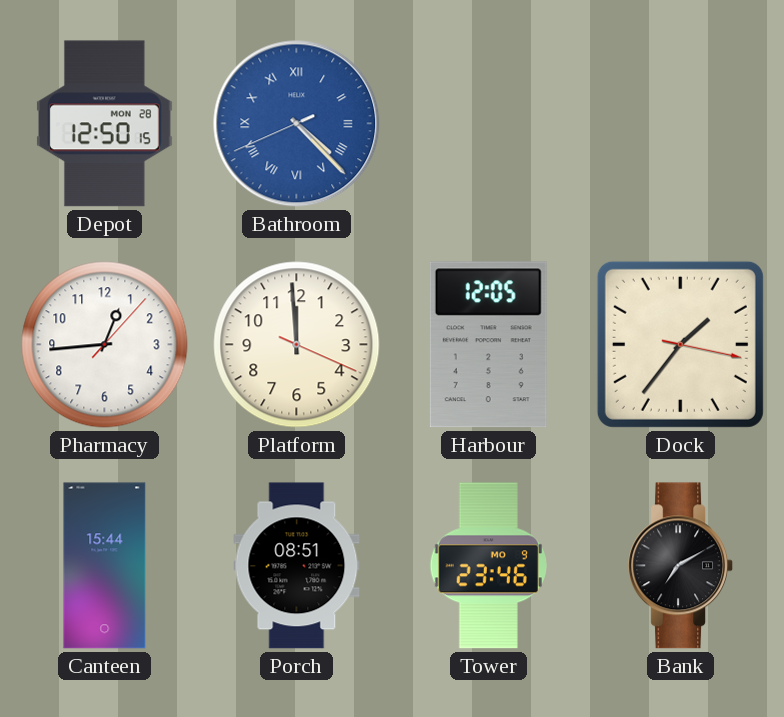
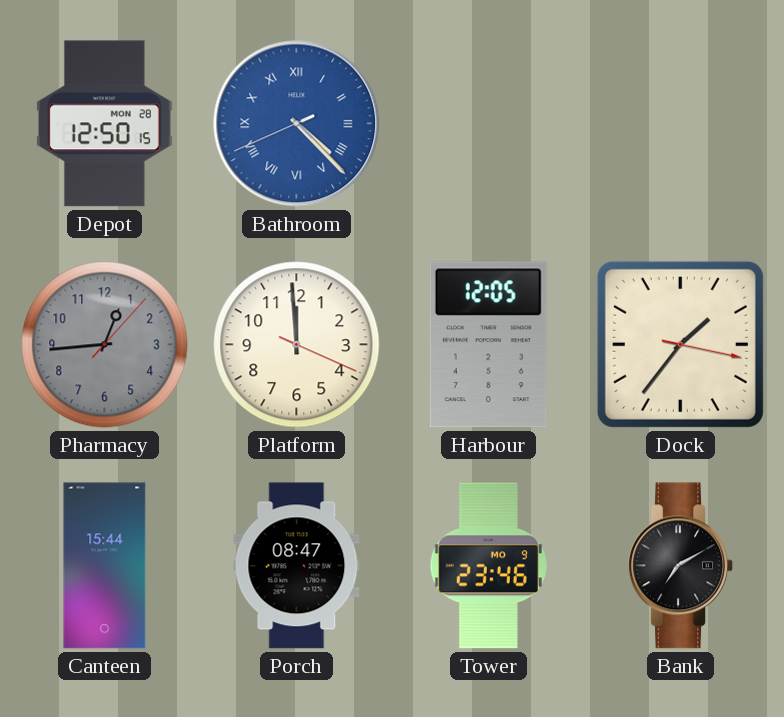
Pharmacy dial: white -> grey (105, 345)
Porch: 08:51 -> 08:47 (297, 566)
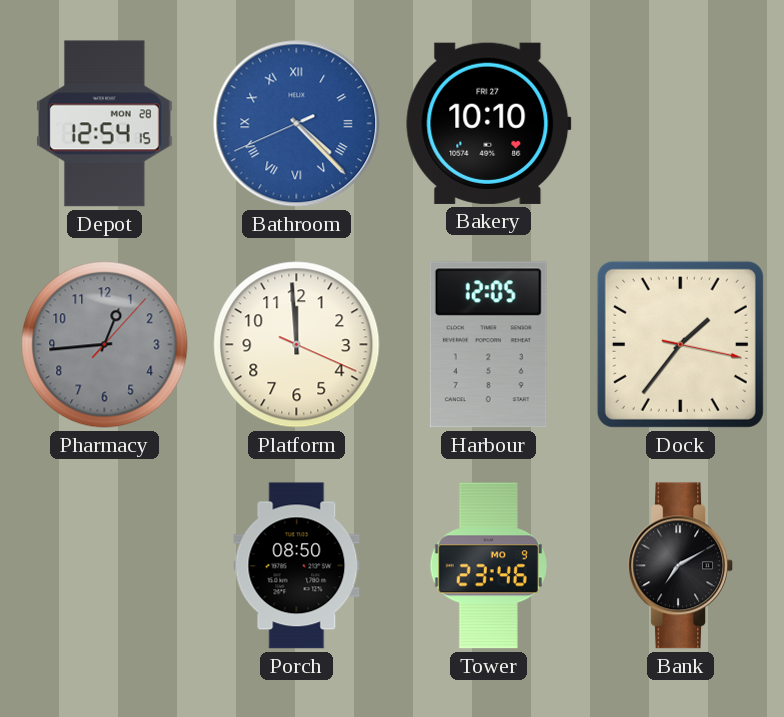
Depot: 12:50 -> 12:54 (105, 124)
Bakery: none -> 10:10 (489, 123)
Canteen: 15:44 -> none (105, 566)
Porch: 08:47 -> 08:50 (297, 566)
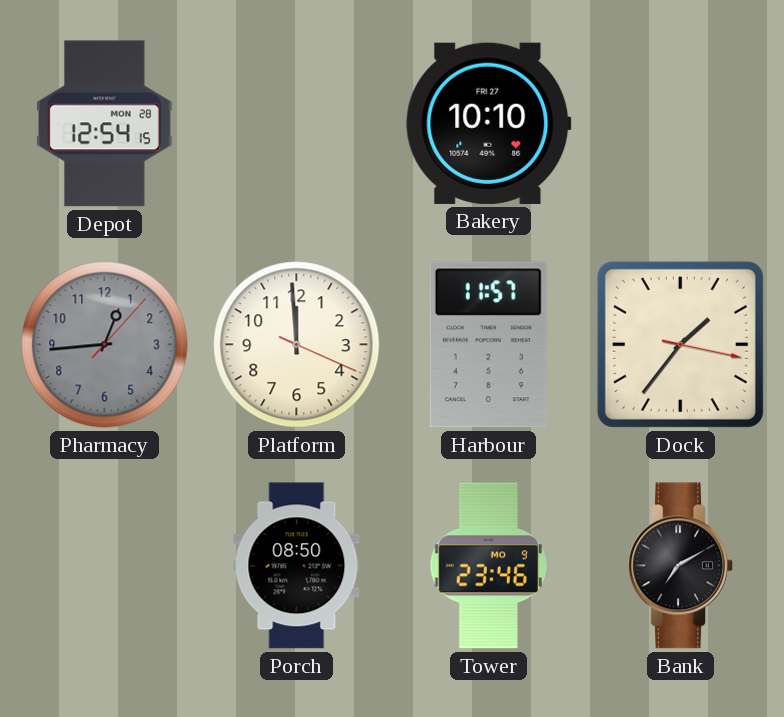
Bathroom: 4:22 -> none (297, 124)
Harbour: 12:05 -> 11:57 (488, 345)
